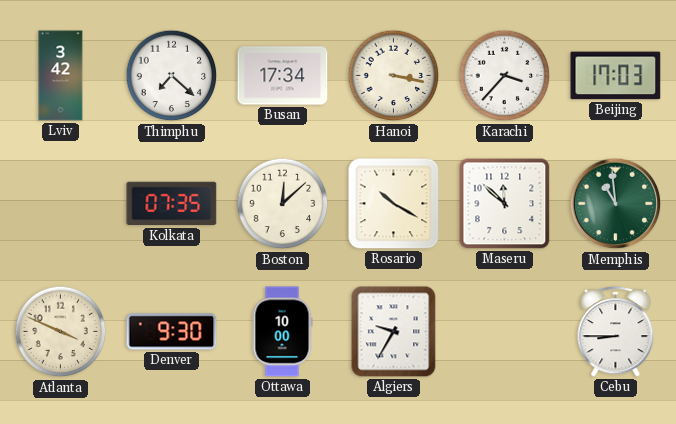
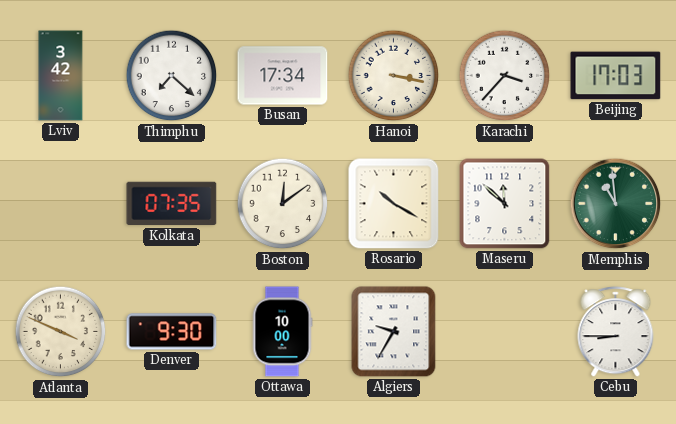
Boston: 12:08 -> 12:09 (283, 204)
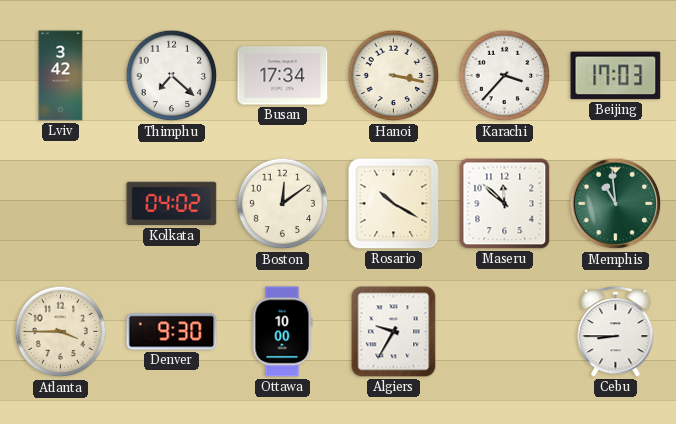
Kolkata: 07:35 -> 04:02 (172, 204)
Atlanta: 3:49 -> 3:45 (61, 332)
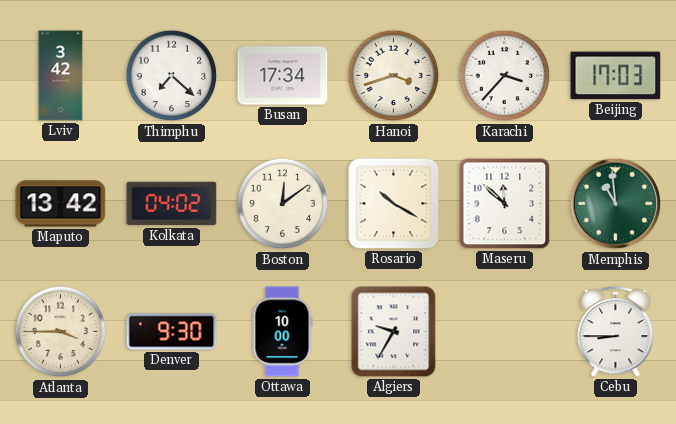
Hanoi: 3:17 -> 3:42 (394, 76)
Maputo: none -> 13:42 (61, 204)
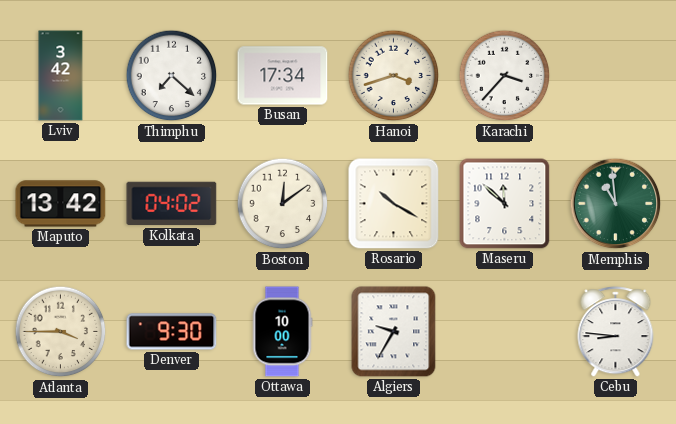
Beijing: 17:03 -> none (616, 76)
Cebu: 8:45 -> 8:46 (616, 332)
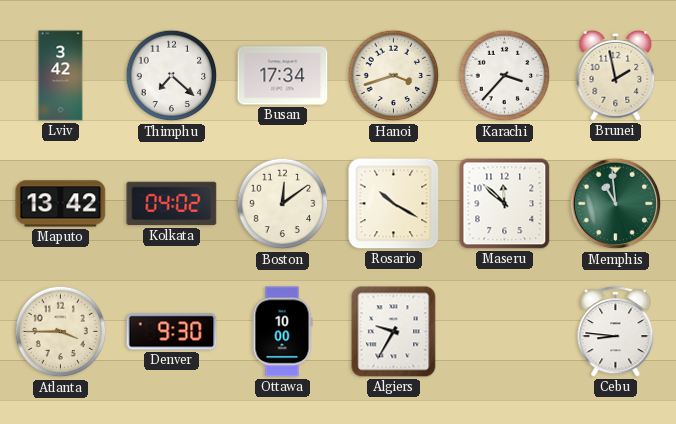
Brunei: none -> 1:58 (616, 76)
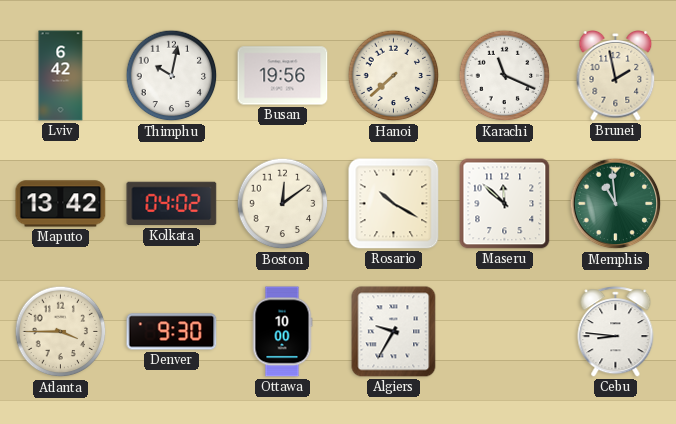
Lviv: 3:42 -> 6:42 (61, 76)
Thimphu: 7:22 -> 10:02 (172, 76)
Busan: 17:34 -> 19:56 (283, 76)
Hanoi: 3:42 -> 7:38 (394, 76)
Karachi: 3:37 -> 11:19 (505, 76)
